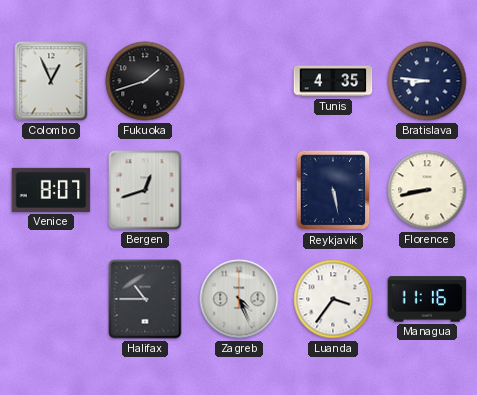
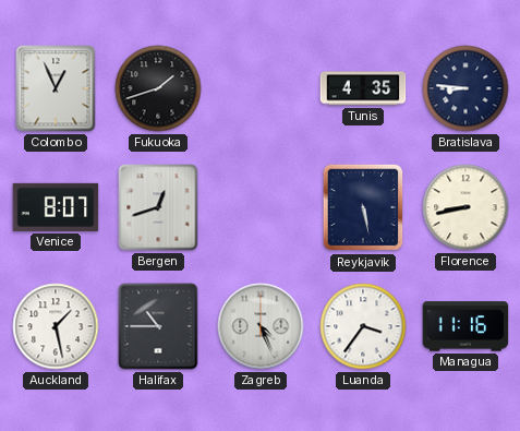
Auckland: none -> 1:28 (56, 326)
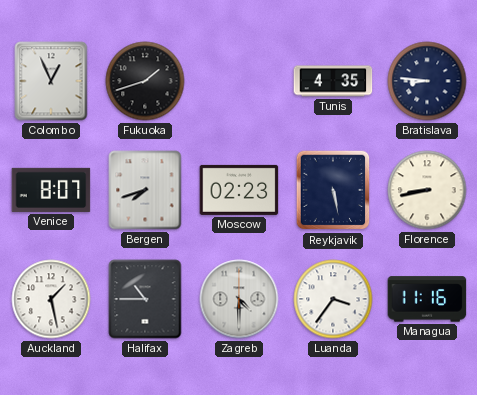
Bergen: 12:42 -> 7:42 (145, 190)
Moscow: none -> 02:23 (239, 190)
Zagreb: 4:26 -> 4:30 (239, 299)
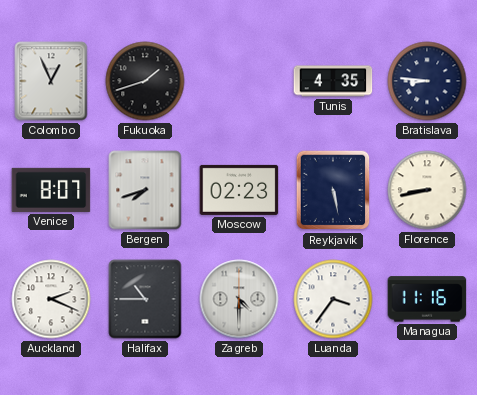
Auckland: 1:28 -> 2:19 (51, 299)
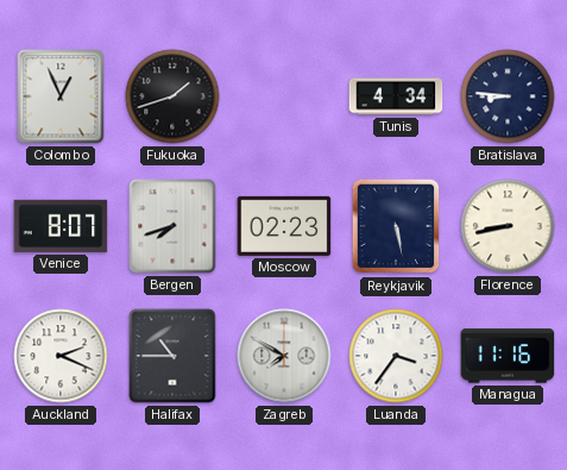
Tunis: 4:35 -> 4:34 (396, 96)
Zagreb: 4:30 -> 7:50 (284, 356)
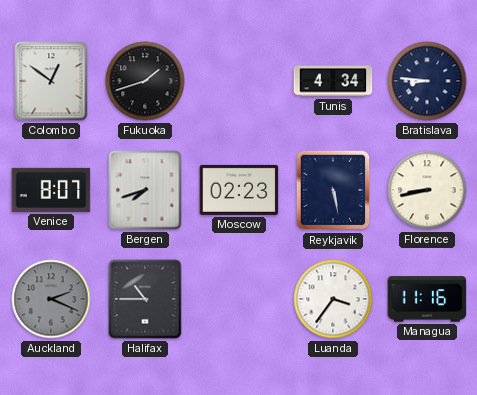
Colombo: 12:56 -> 12:51 (51, 81)
Auckland dial: white -> grey (51, 299)
Zagreb: 7:50 -> none (284, 356)
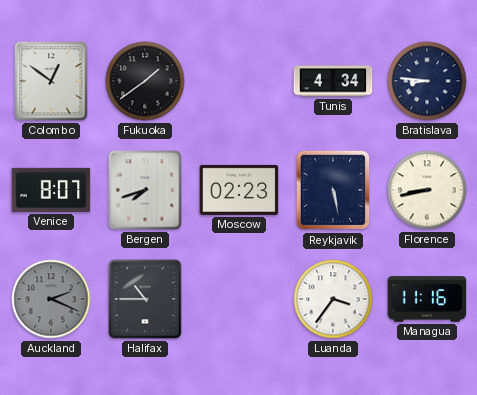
Fukuoka: 1:42 -> 1:39 (145, 81)
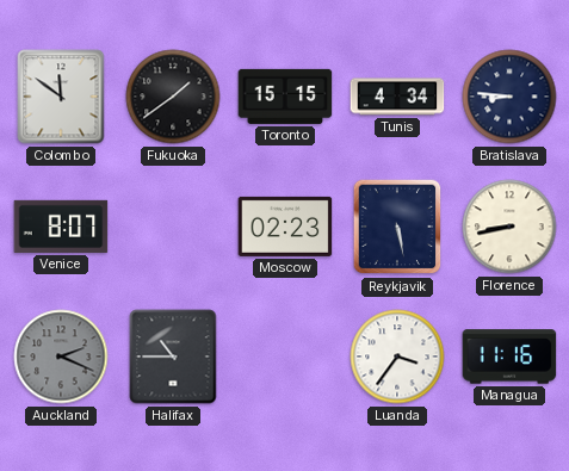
Colombo: 12:51 -> 11:51 (61, 97)
Toronto: none -> 15:15 (285, 97)
Bergen: 7:42 -> none (145, 190)
